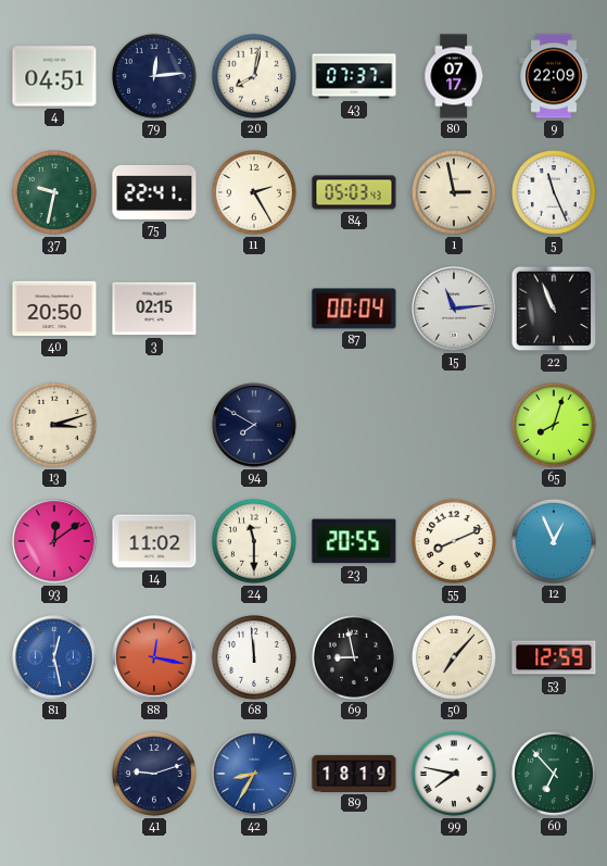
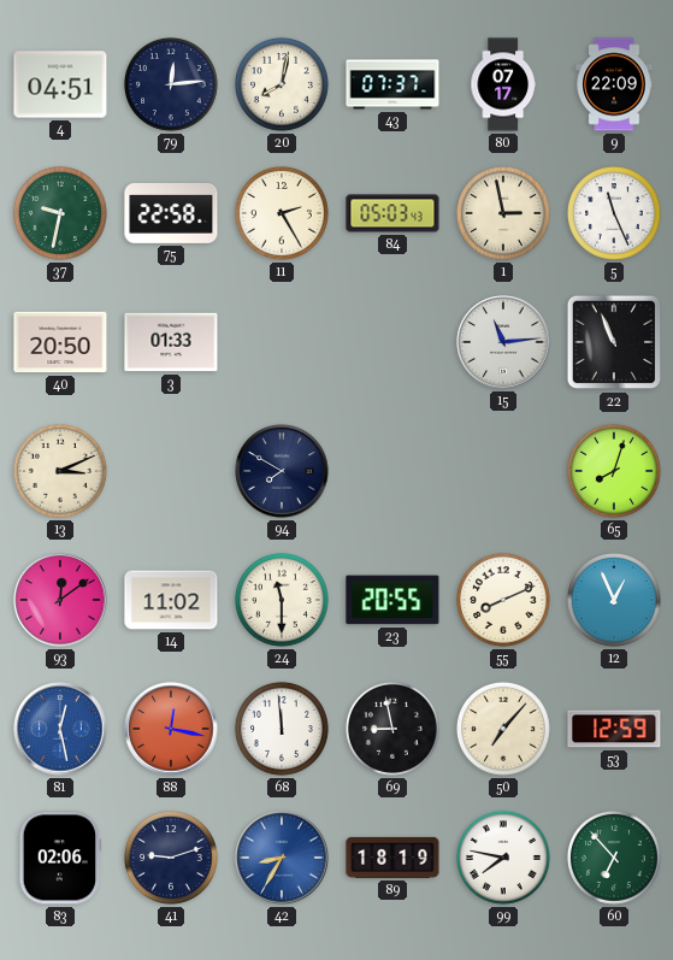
75: 22:41 -> 22:58 (171, 213)
3: 02:15 -> 01:33 (171, 342)
87: 00:04 -> none (354, 309)
13: 3:12 -> 3:11 (60, 471)
83: none -> 02:06 (60, 858)
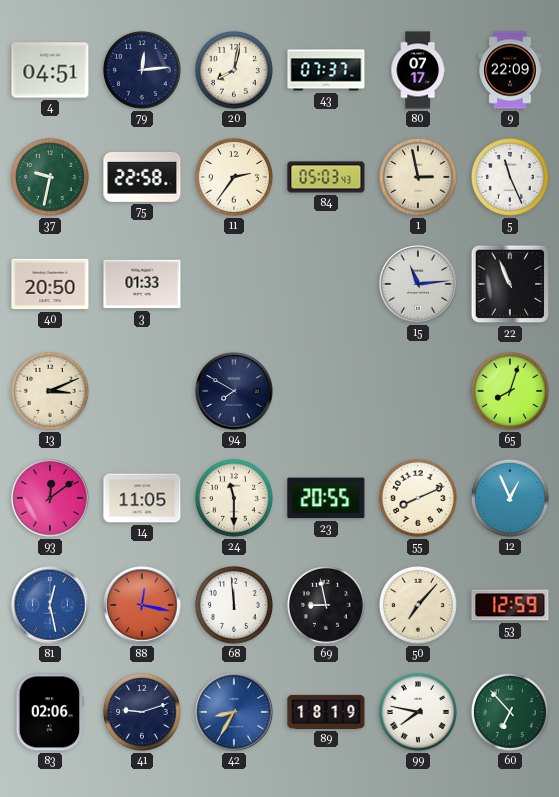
11: 2:25 -> 2:36 (234, 177)
14: 11:02 -> 11:05 (142, 498)
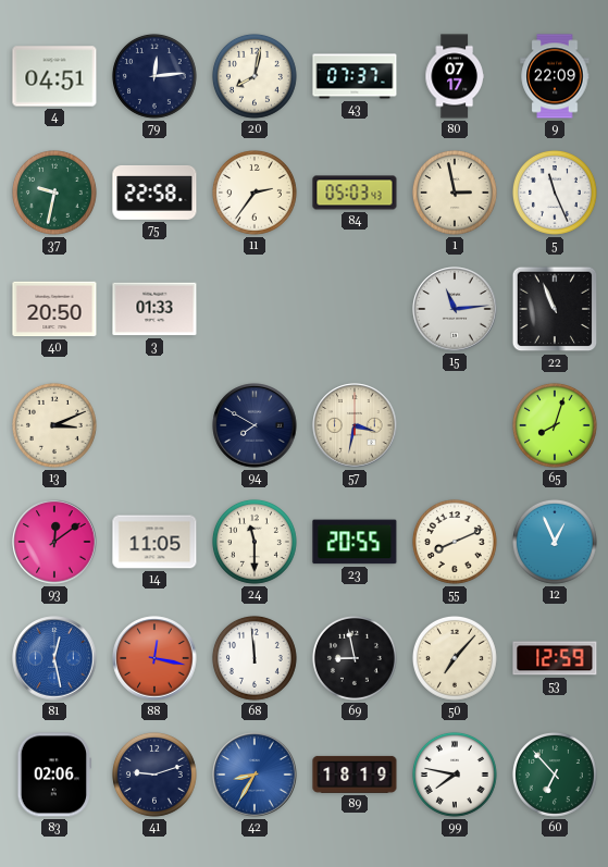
57: none -> 3:32 (355, 425)
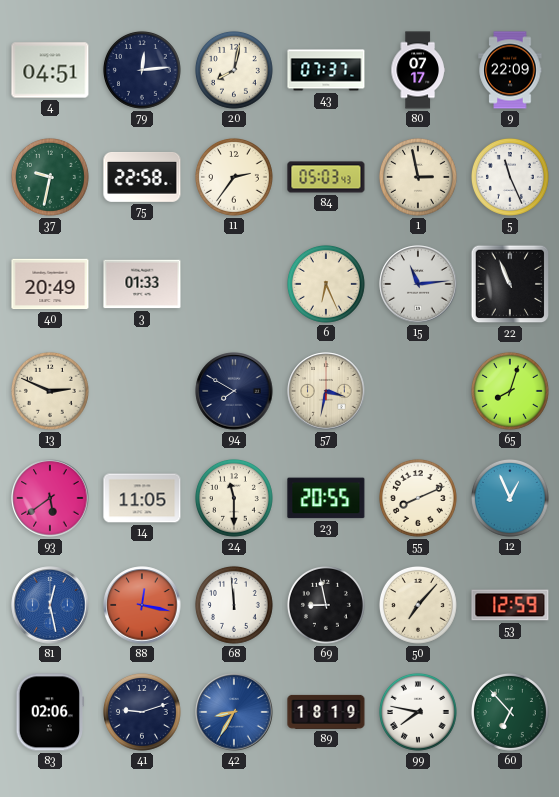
40: 20:50 -> 20:49 (50, 284)
6: none -> 6:26 (326, 284)
13: 3:11 -> 2:49 (50, 391)
93: 12:09 -> 5:39 (50, 498)
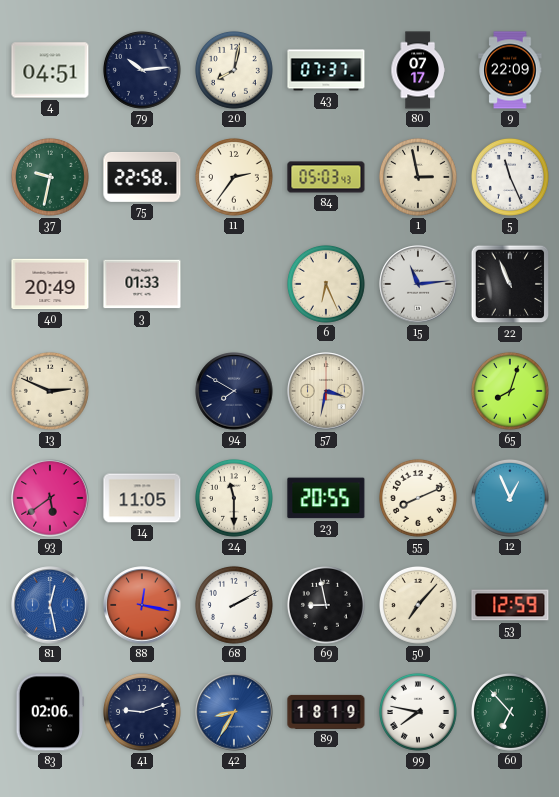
79: 12:14 -> 10:14 (142, 70)
68: 11:59 -> 2:10 (234, 605)
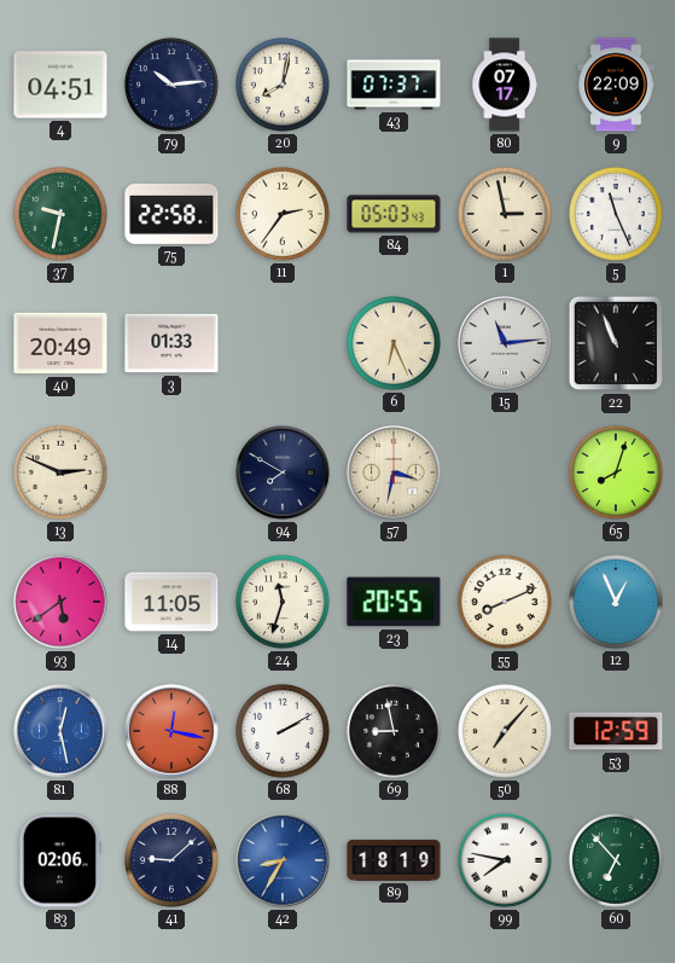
24: 11:30 -> 11:33 (283, 602)
41: 9:12 -> 9:08 (171, 860)
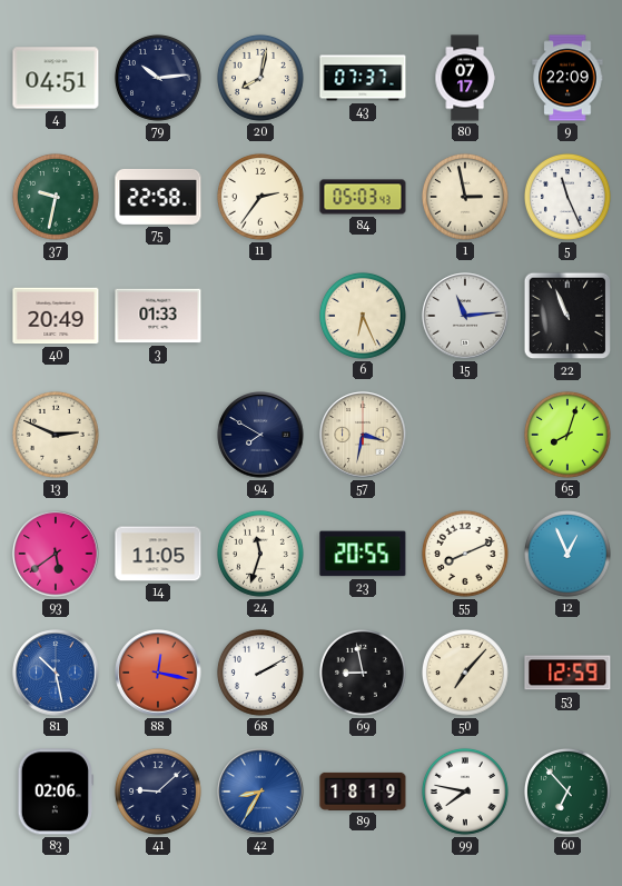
81: 12:28 -> 10:28 (56, 673)
